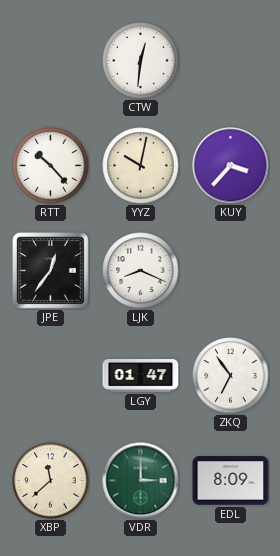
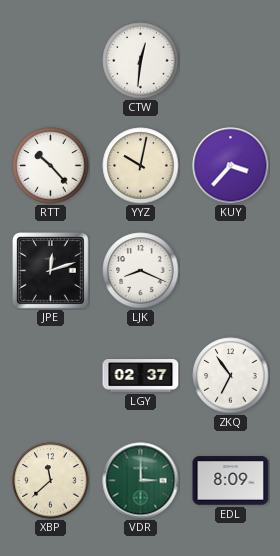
JPE: 12:36 -> 12:12 (51, 271)
LGY: 01:47 -> 02:37 (141, 376)
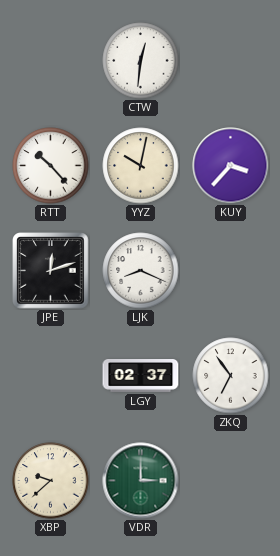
XBP: 11:38 -> 9:38 (51, 481)
EDL: 8:09 -> none (231, 481)
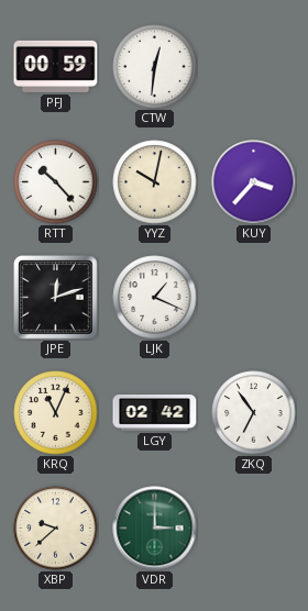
PFJ: none -> 00:59 (56, 66)
LJK: 8:19 -> 1:19 (155, 298)
KRQ: none -> 11:04 (56, 413)
LGY: 02:37 -> 02:42 (155, 413)
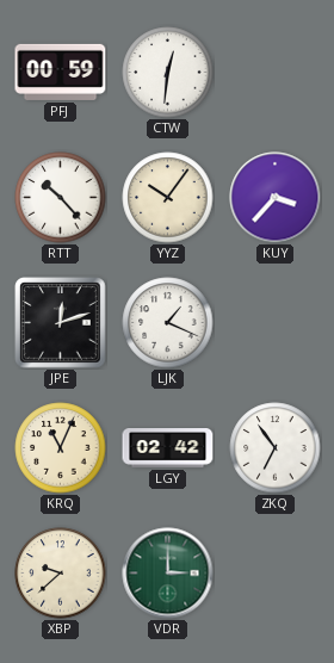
YYZ: 10:02 -> 10:06 (168, 198)
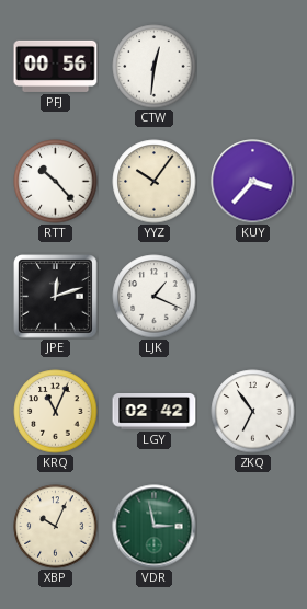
PFJ: 00:59 -> 00:56 (56, 66)
XBP: 9:38 -> 10:04 (56, 527)
VDR: 3:00 -> 2:58 (155, 527)
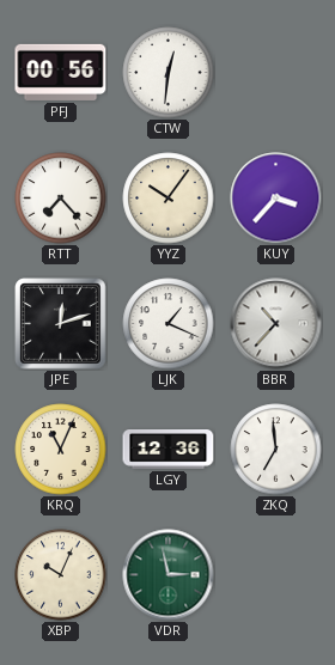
RTT: 10:23 -> 7:23 (61, 199)
BBR: none -> 10:37 (276, 324)
LGY: 02:42 -> 12:36 (169, 450)
ZKQ: 6:54 -> 6:59 (276, 450)
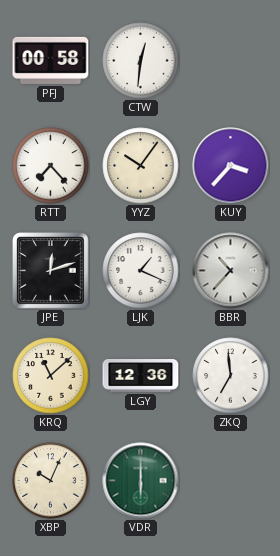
PFJ: 00:56 -> 00:58 (51, 60)
KRQ: 11:04 -> 11:08 (51, 376)
VDR: 2:58 -> 6:00 (141, 481)
